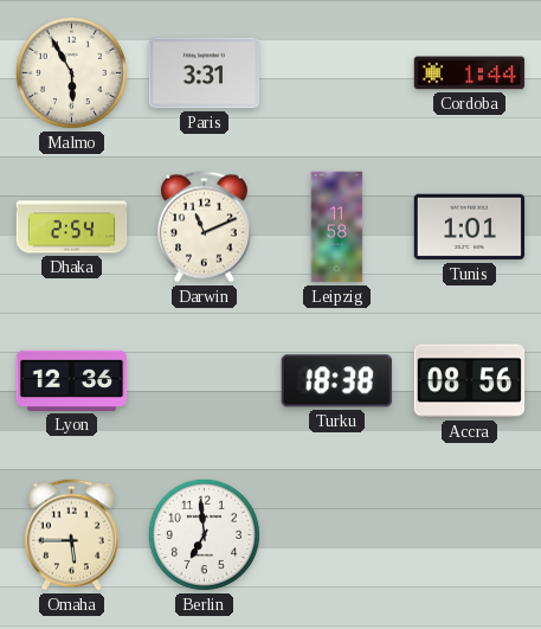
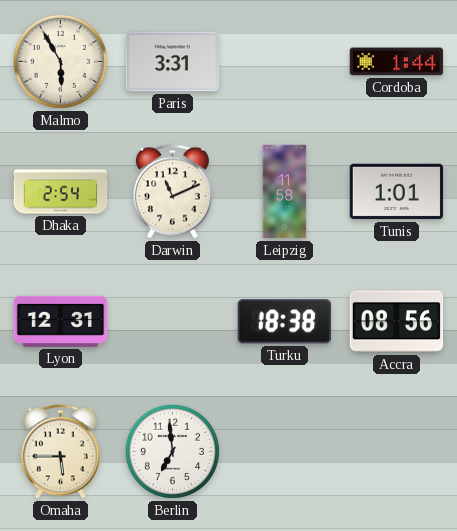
Lyon: 12:36 -> 12:31 (61, 321)
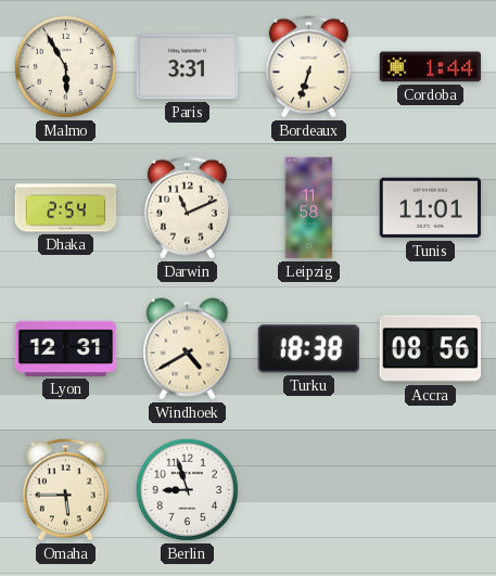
Bordeaux: none -> 6:33 (308, 67)
Tunis: 1:01 -> 11:01 (431, 208)
Windhoek: none -> 4:40 (188, 349)
Berlin: 6:59 -> 8:57 (187, 489)
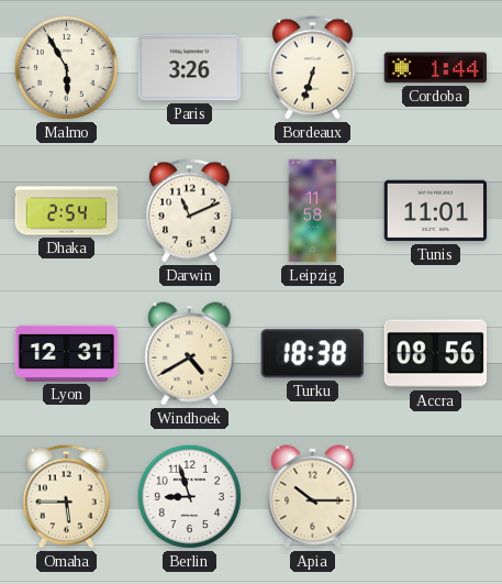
Paris: 3:31 -> 3:26 (190, 68)
Apia: none -> 10:15 (313, 497)
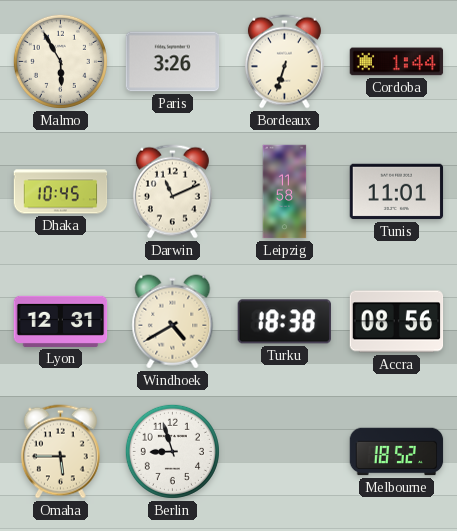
Dhaka: 2:54 -> 10:45 (61, 192)
Apia: 10:15 -> none (313, 497)
Melbourne: none -> 18:52 (397, 452)
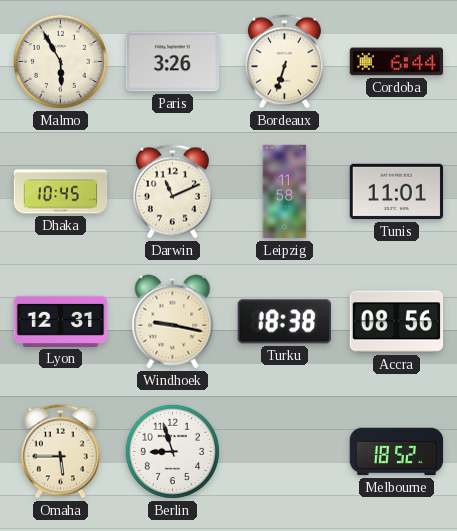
Cordoba: 1:44 -> 6:44 (397, 62)
Windhoek: 4:40 -> 9:17 (173, 322)
